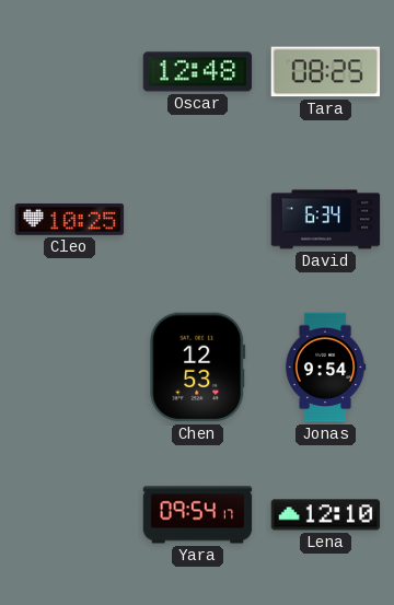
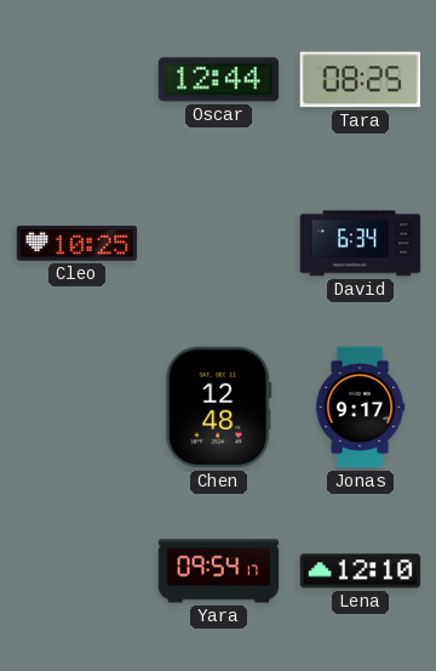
Oscar: 12:48 -> 12:44 (219, 80)
Chen: 12:53 -> 12:48 (219, 408)
Jonas: 9:54 -> 9:17 (360, 408)
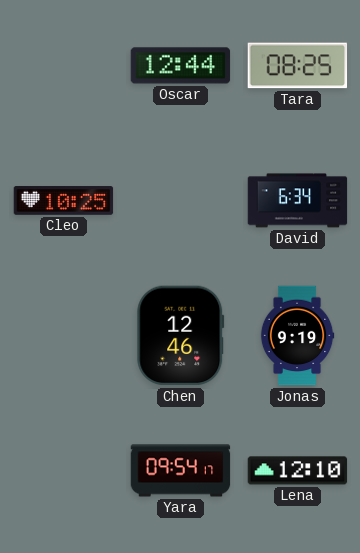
Chen: 12:48 -> 12:46 (181, 336)
Jonas: 9:17 -> 9:19 (297, 336)
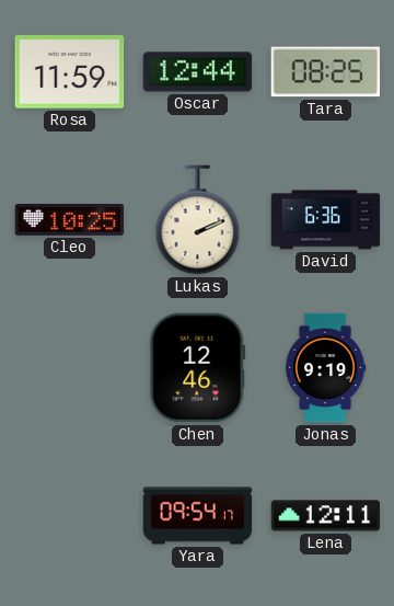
Rosa: none -> 11:59 (70, 72)
Lukas: none -> 2:11 (198, 220)
David: 6:34 -> 6:36 (326, 220)
Lena: 12:10 -> 12:11 (326, 516)
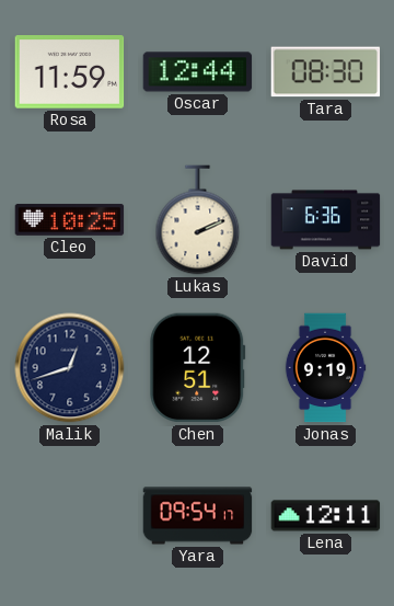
Tara: 08:25 -> 08:30 (326, 72)
Malik: none -> 12:42 (70, 368)
Chen: 12:46 -> 12:51 (198, 368)
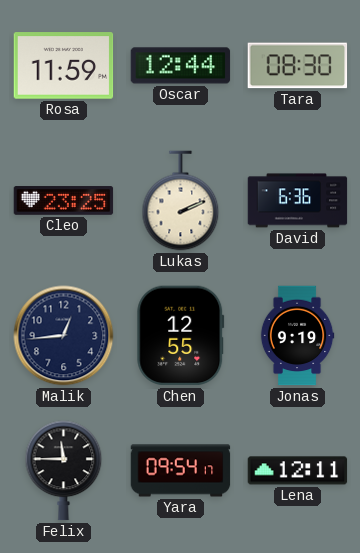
Cleo: 10:25 -> 23:25 (64, 201)
Malik: 12:42 -> 12:44 (64, 336)
Chen: 12:51 -> 12:55 (181, 336)
Felix: none -> 11:45 (64, 471)
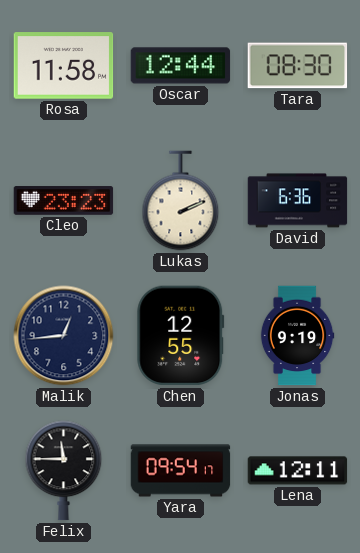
Rosa: 11:59 -> 11:58 (64, 66)
Cleo: 23:25 -> 23:23 (64, 201)
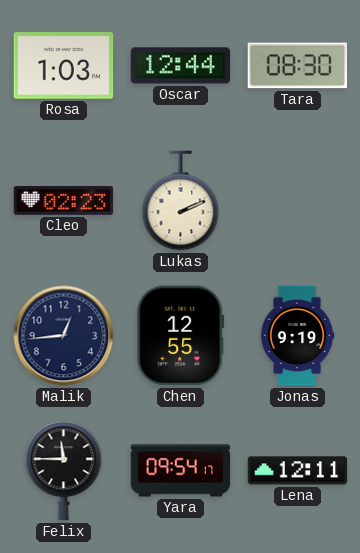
Rosa: 11:58 -> 1:03 (64, 66)
Cleo: 23:23 -> 02:23 (64, 201)
David: 6:36 -> none (298, 201)
